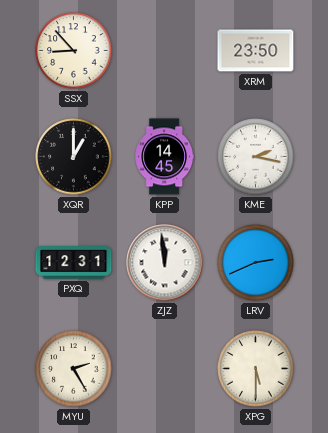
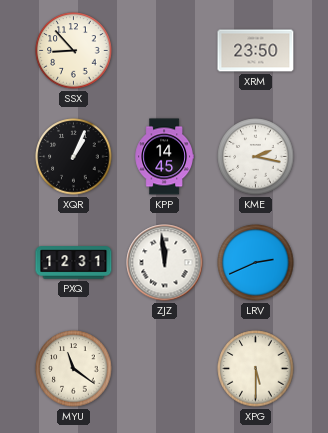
XQR: 1:00 -> 1:04 (74, 157)
MYU: 2:25 -> 11:21 (74, 369)
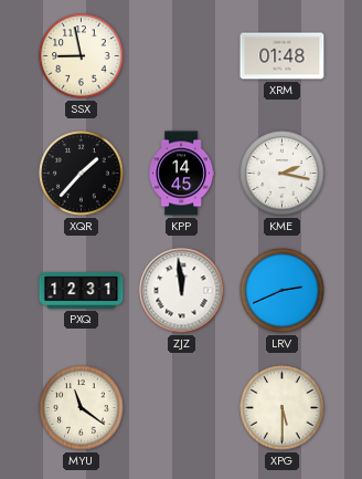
SSX: 8:53 -> 8:58 (82, 56)
XRM: 23:50 -> 01:48 (283, 56)
XQR: 1:04 -> 1:37 (82, 174)
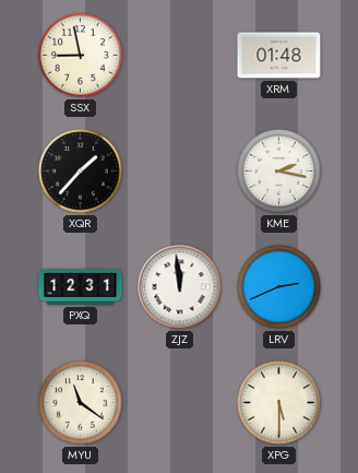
KPP: 14:45 -> none (181, 174)
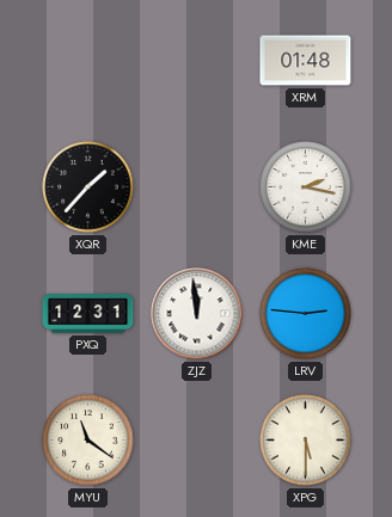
SSX: 8:58 -> none (81, 56)
LRV: 2:41 -> 2:46 (306, 314)
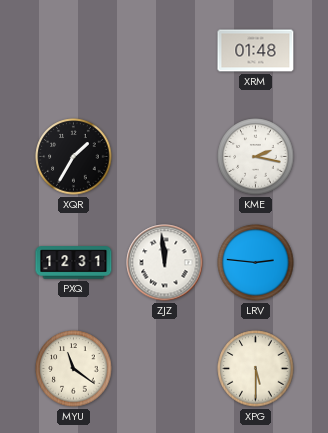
XQR: 1:37 -> 1:35 (74, 157)
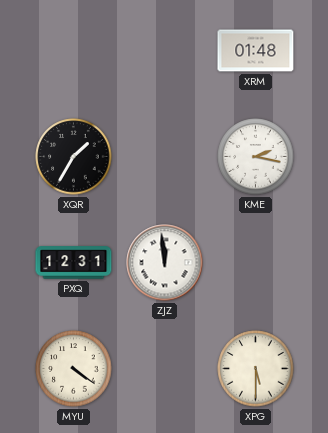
LRV: 2:46 -> none (256, 263)
MYU: 11:21 -> 4:21 (74, 369)
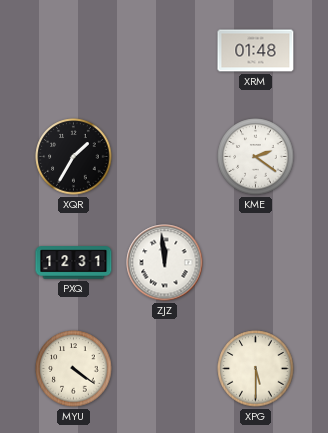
KME: 2:17 -> 2:21 (256, 157)
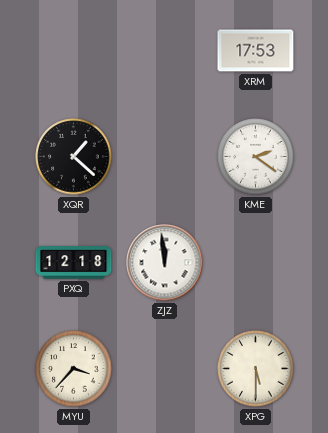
XRM: 01:48 -> 17:53 (256, 51)
XQR: 1:35 -> 1:22 (74, 157)
PXQ: 12:31 -> 12:18 (74, 263)
MYU: 4:21 -> 3:37 (74, 369)
